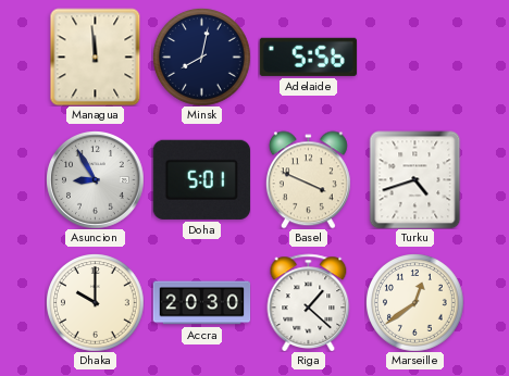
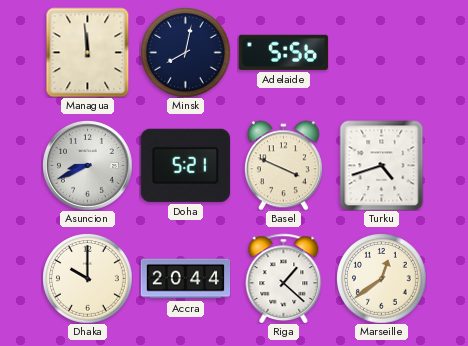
Asuncion: 8:55 -> 8:41 (88, 166)
Doha: 5:01 -> 5:21 (185, 165)
Accra: 20:30 -> 20:44 (185, 279)
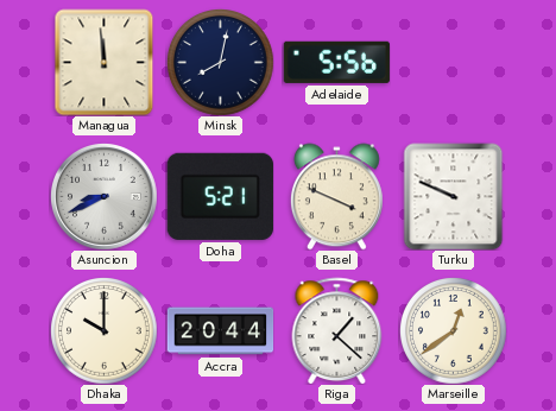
Turku: 4:42 -> 9:49 (454, 196)
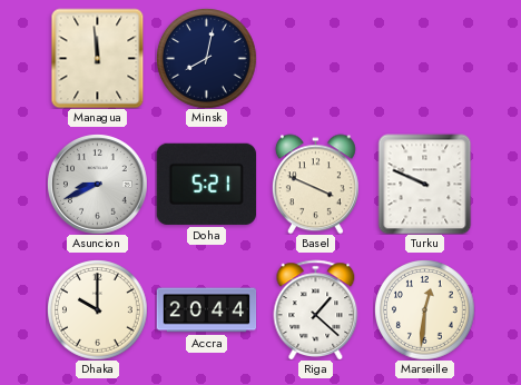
Adelaide: 5:56 -> none (336, 62)
Marseille: 12:39 -> 12:31 (425, 310)
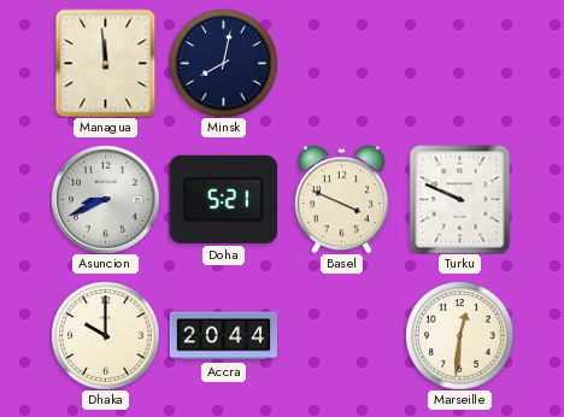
Riga: 1:22 -> none (316, 309)
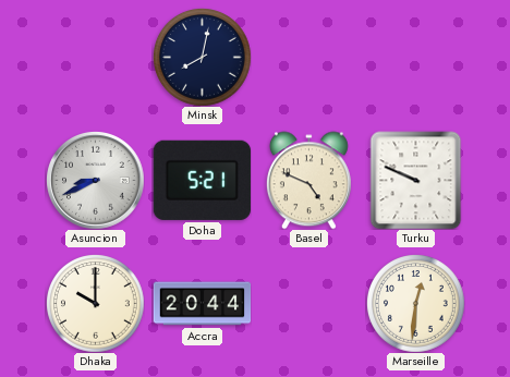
Managua: 11:59 -> none (106, 63)
Basel: 3:49 -> 4:49 (308, 180)
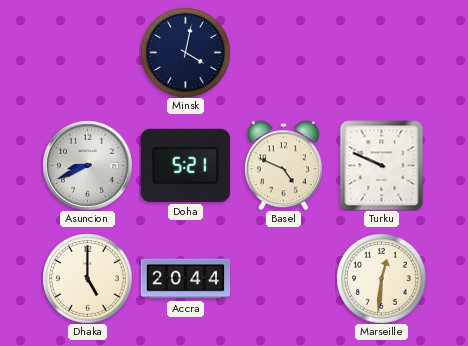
Minsk: 8:02 -> 4:02 (186, 53)
Dhaka: 10:00 -> 5:00 (88, 279)
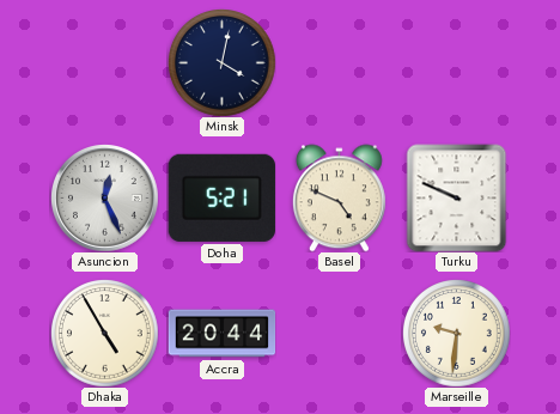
Asuncion: 8:41 -> 12:26 (105, 199)
Dhaka: 5:00 -> 4:55 (105, 334)
Marseille: 12:31 -> 9:31 (457, 334)
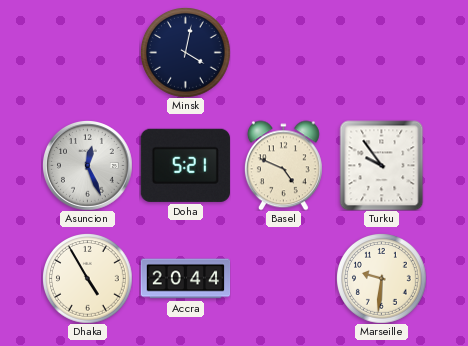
Turku: 9:49 -> 9:54 (382, 165)
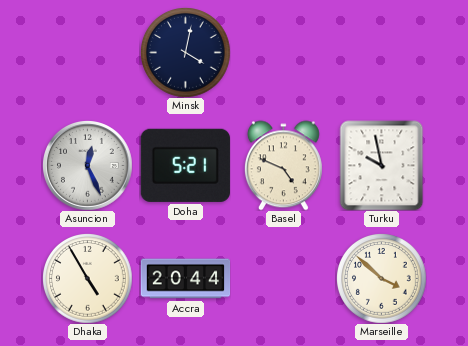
Turku: 9:54 -> 9:58 (382, 165)
Marseille: 9:31 -> 3:52 (382, 279)
